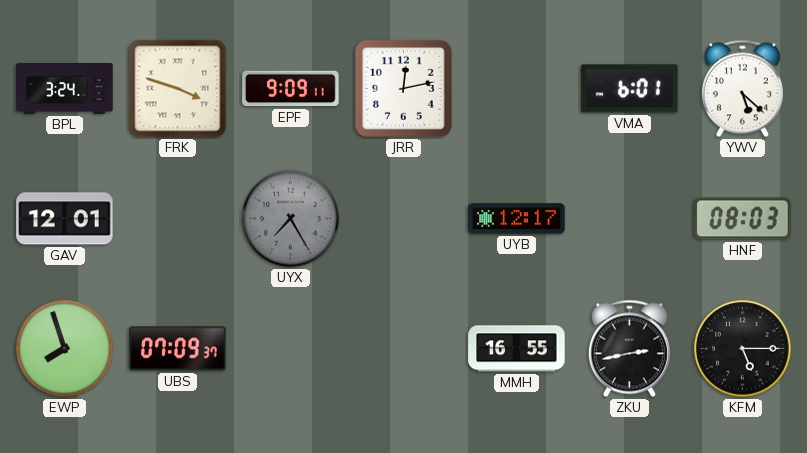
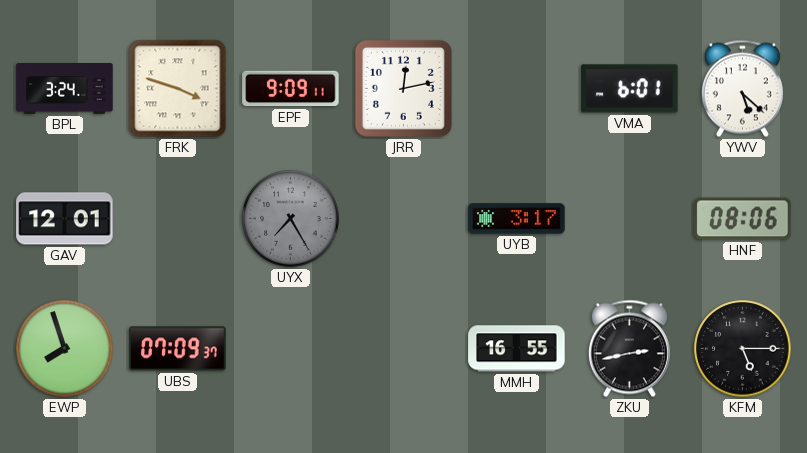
UYB: 12:17 -> 3:17 (517, 219)
HNF: 08:03 -> 08:06 (743, 219)
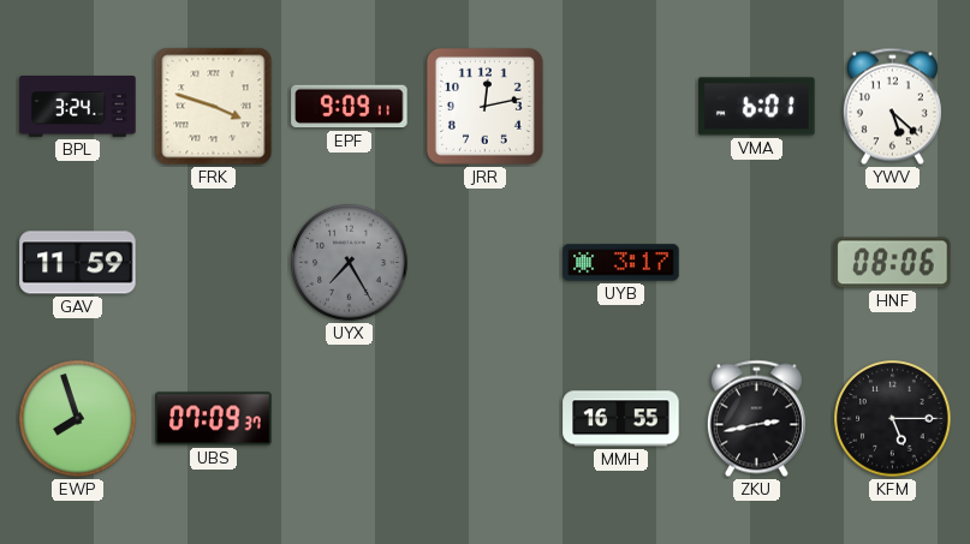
GAV: 12:01 -> 11:59 (78, 263)
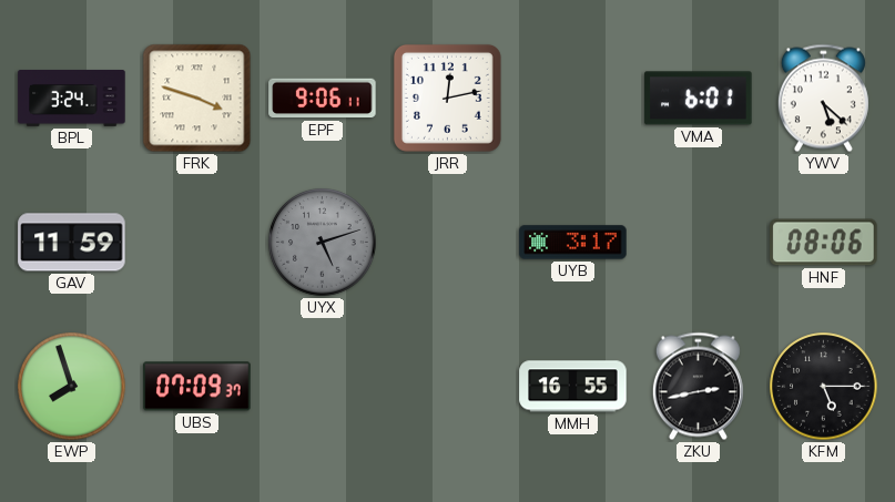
EPF: 9:09 -> 9:06 (323, 99)
UYX: 7:25 -> 5:12 (323, 243)
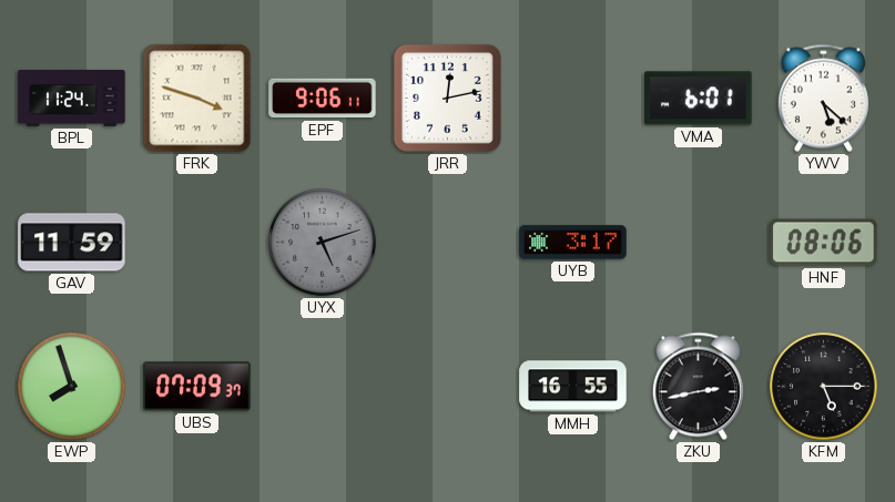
BPL: 3:24 -> 11:24 (72, 99)
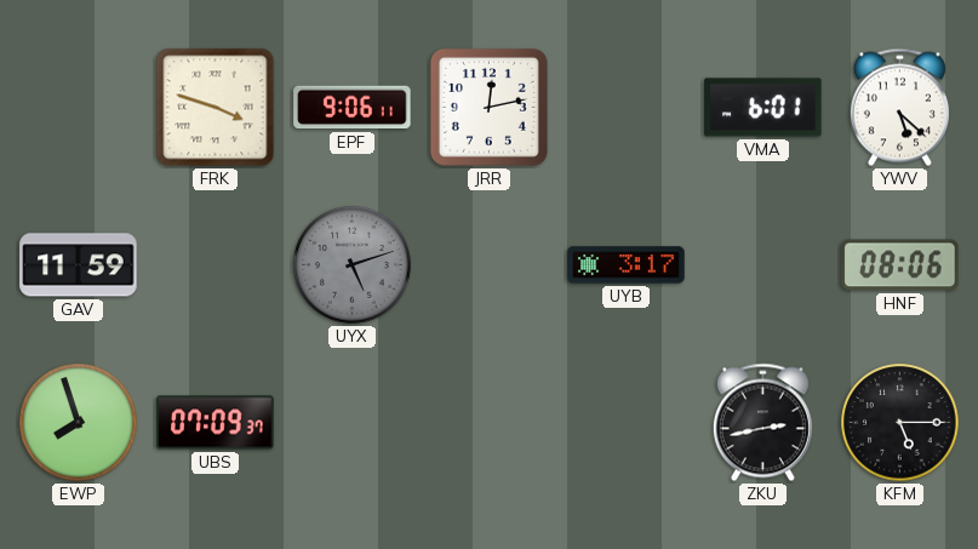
BPL: 11:24 -> none (72, 99)
MMH: 16:55 -> none (573, 387)
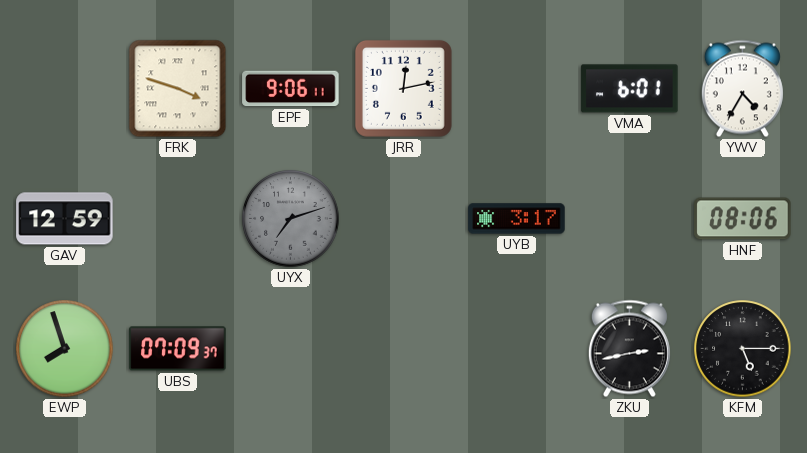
YWV: 5:22 -> 4:35 (742, 89)
GAV: 11:59 -> 12:59 (65, 219)
UYX: 5:12 -> 7:12 (291, 219)
